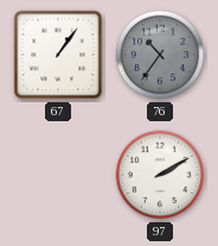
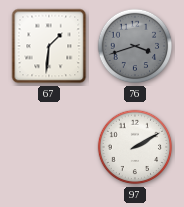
67: 1:06 -> 1:31 (49, 46)
76: 10:36 -> 3:42 (135, 46)
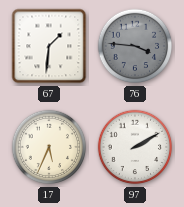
76: 3:42 -> 3:46 (135, 46)
17: none -> 5:34 (49, 147)
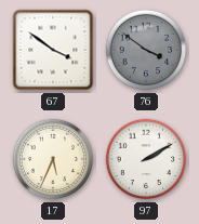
67: 1:31 -> 3:51 (53, 50)
76: 3:46 -> 3:51 (146, 50)
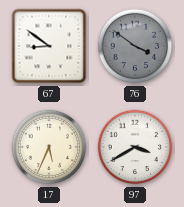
67: 3:51 -> 8:51 (49, 46)
97: 2:10 -> 3:40 (135, 147)
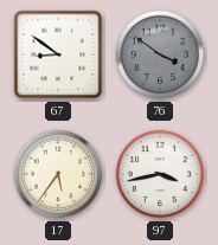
17: 5:34 -> 5:36 (58, 174)
97: 3:40 -> 3:43 (160, 174)
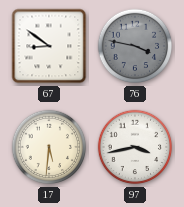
76: 3:51 -> 3:47 (135, 46)
17: 5:36 -> 5:31 (49, 147)
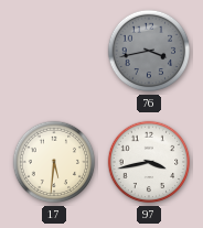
67: 8:51 -> none (49, 46)
76: 3:47 -> 3:43 (149, 51)
